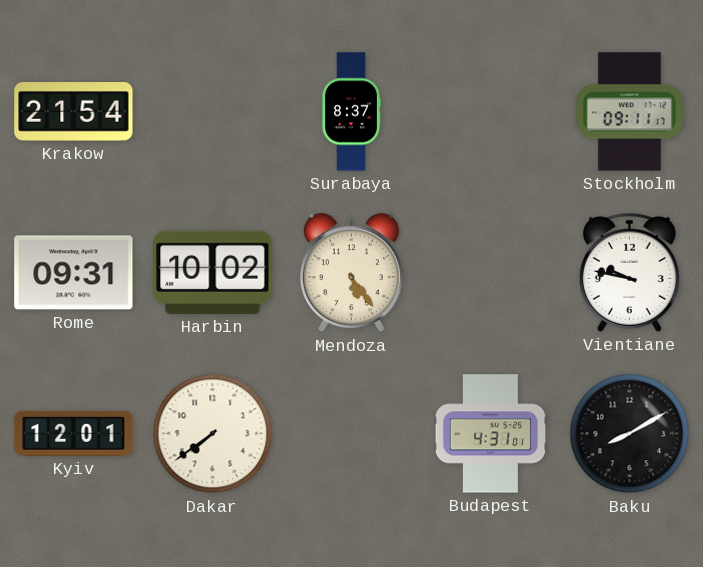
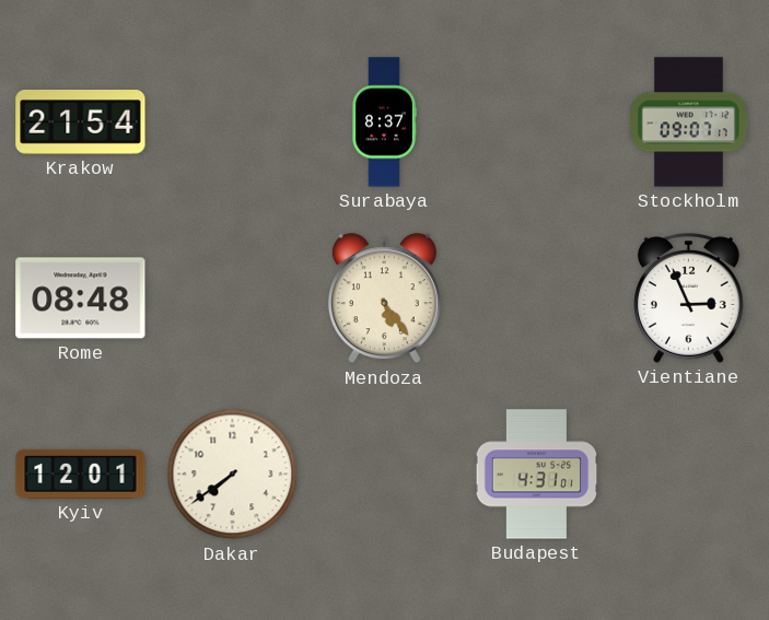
Stockholm: 09:11 -> 09:07 (688, 122)
Rome: 09:31 -> 08:48 (81, 299)
Harbin: 10:02 -> none (213, 272)
Vientiane: 9:47 -> 2:56 (688, 299)
Baku: 8:10 -> none (630, 434)
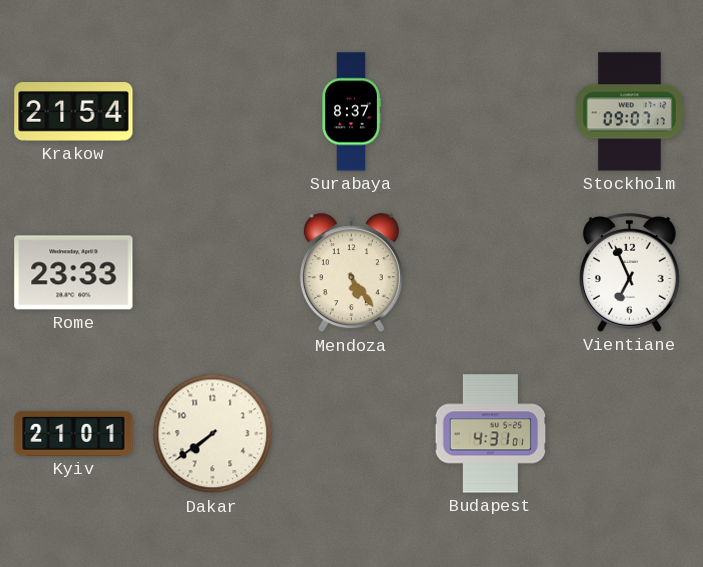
Rome: 08:48 -> 23:33 (74, 273)
Vientiane: 2:56 -> 6:56 (629, 273)
Kyiv: 12:01 -> 21:01 (74, 433)
